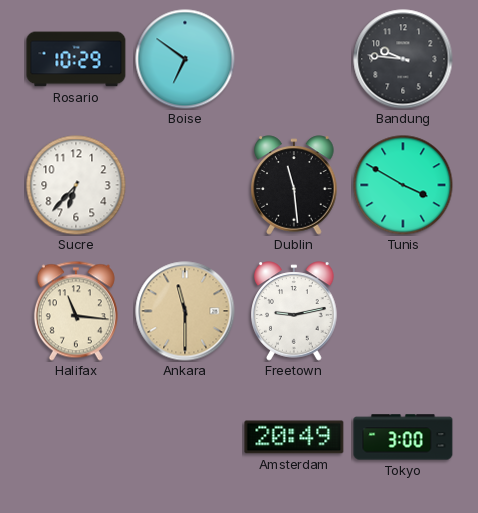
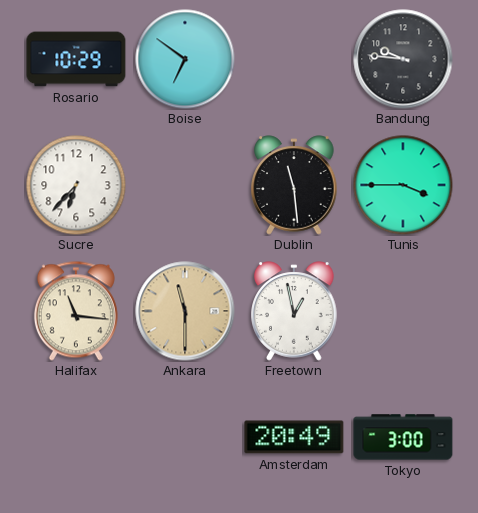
Tunis: 3:50 -> 3:45 (403, 185)
Freetown: 9:13 -> 12:58 (294, 311)
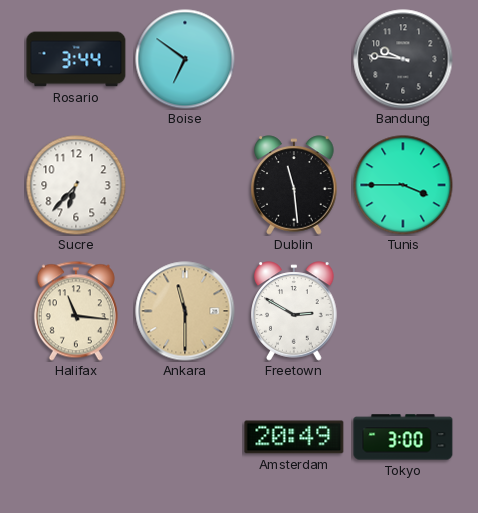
Rosario: 10:29 -> 3:44 (76, 59)
Freetown: 12:58 -> 2:50 (294, 311)
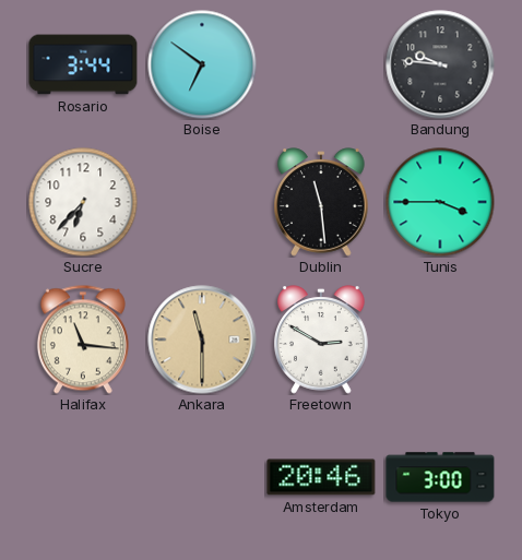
Amsterdam: 20:49 -> 20:46 (321, 477)
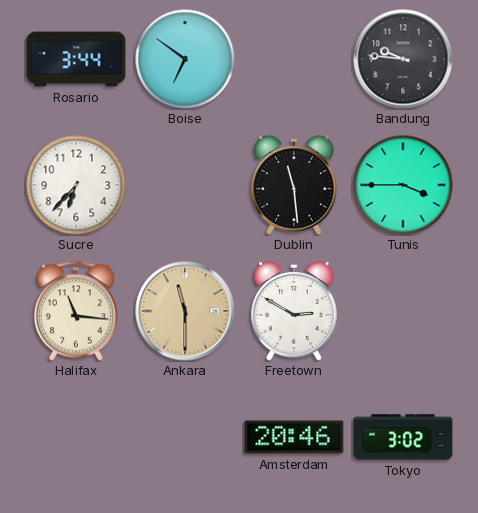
Tokyo: 3:00 -> 3:02 (403, 437)
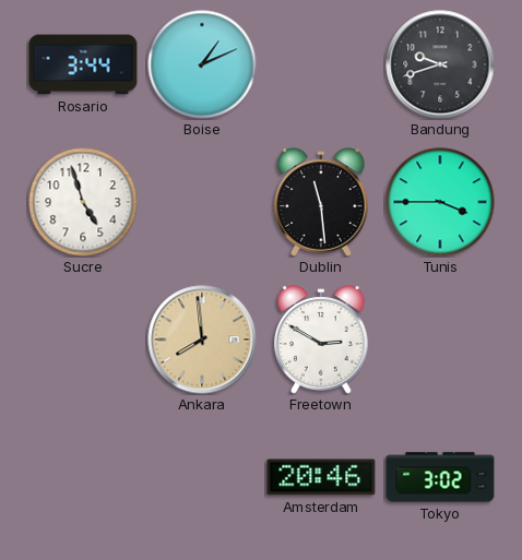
Boise: 6:51 -> 1:11 (202, 64)
Bandung: 9:46 -> 9:42 (440, 64)
Sucre: 6:37 -> 4:57 (83, 202)
Halifax: 11:16 -> none (76, 311)
Ankara: 11:30 -> 7:59 (202, 339)
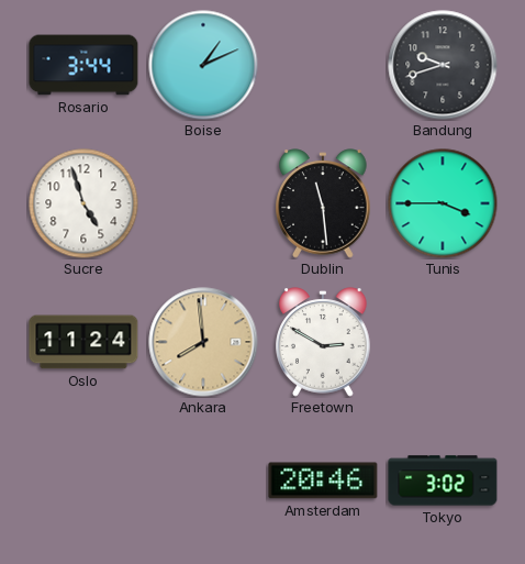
Oslo: none -> 11:24 (83, 342)
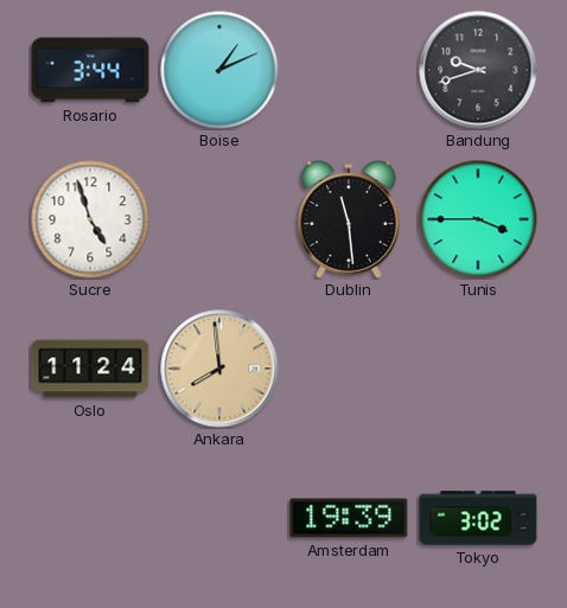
Freetown: 2:50 -> none (323, 342)
Amsterdam: 20:46 -> 19:39 (349, 518)
